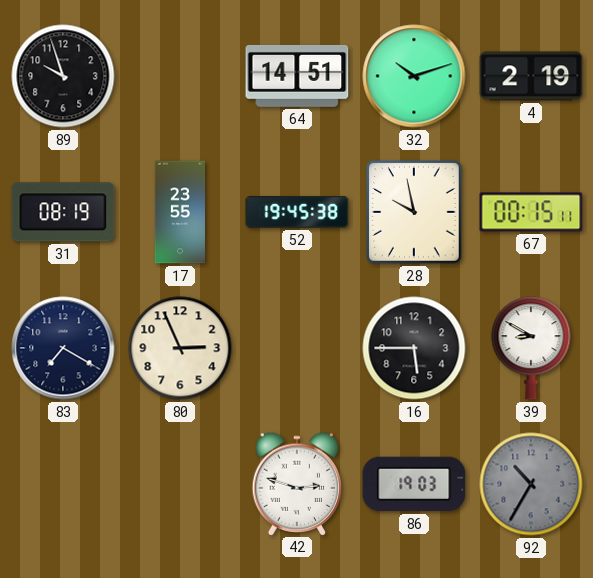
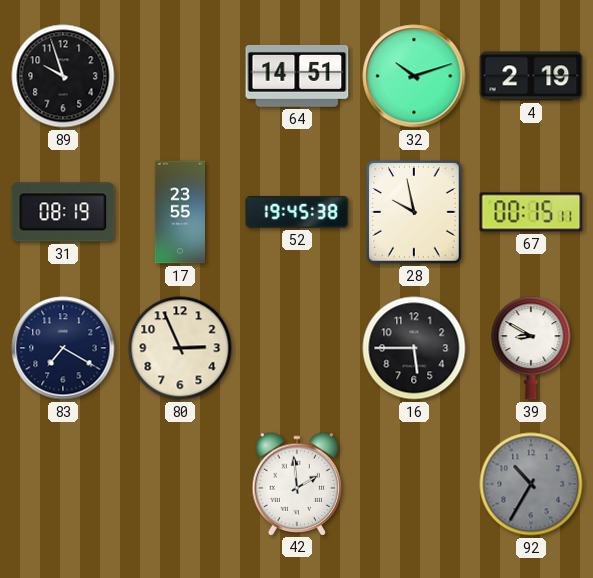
42: 2:48 -> 1:59 (297, 483)
86: 19:03 -> none (414, 484)
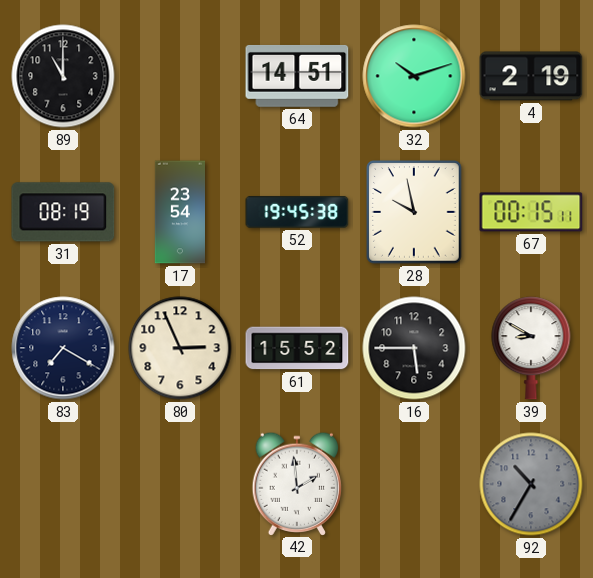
89: 9:57 -> 11:00 (63, 76)
17: 23:55 -> 23:54 (179, 212)
61: none -> 15:52 (297, 348)
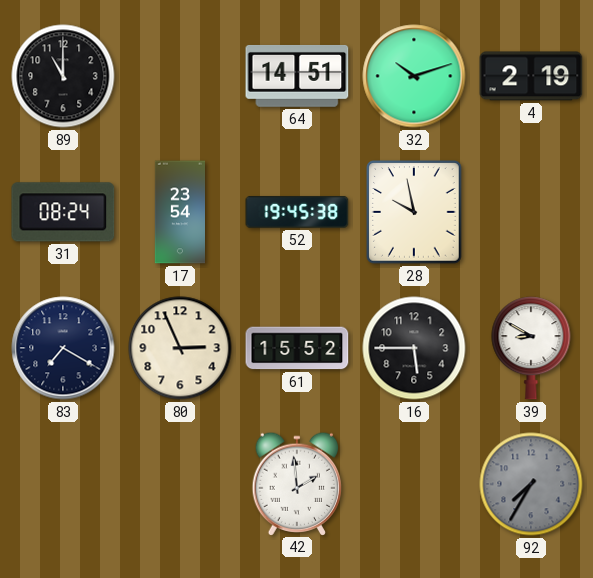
31: 08:19 -> 08:24 (63, 212)
67: 00:15 -> none (531, 212)
92: 10:35 -> 7:35 (531, 484)
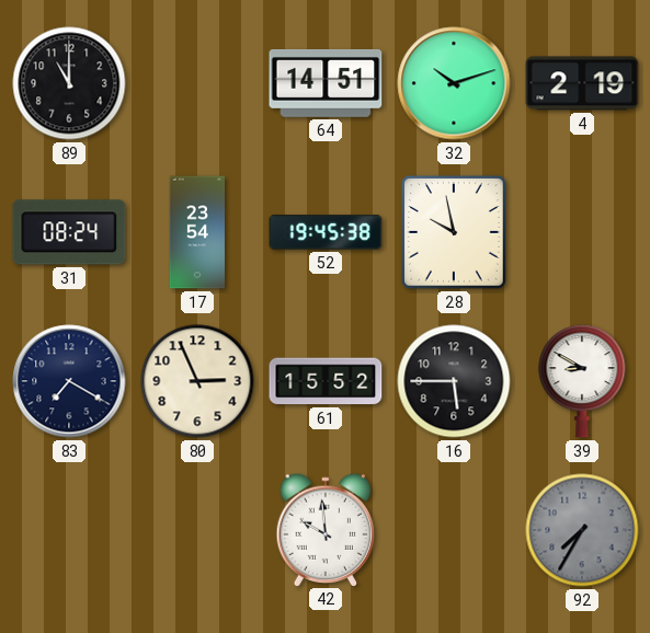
42: 1:59 -> 9:59 (326, 529)
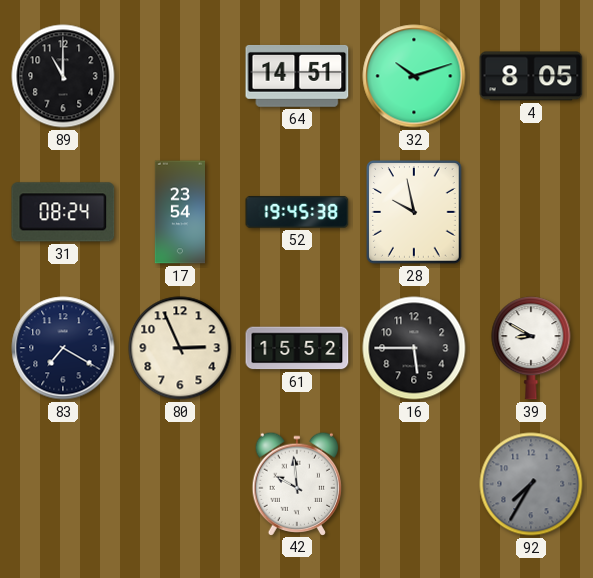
4: 2:19 -> 8:05 (531, 76)
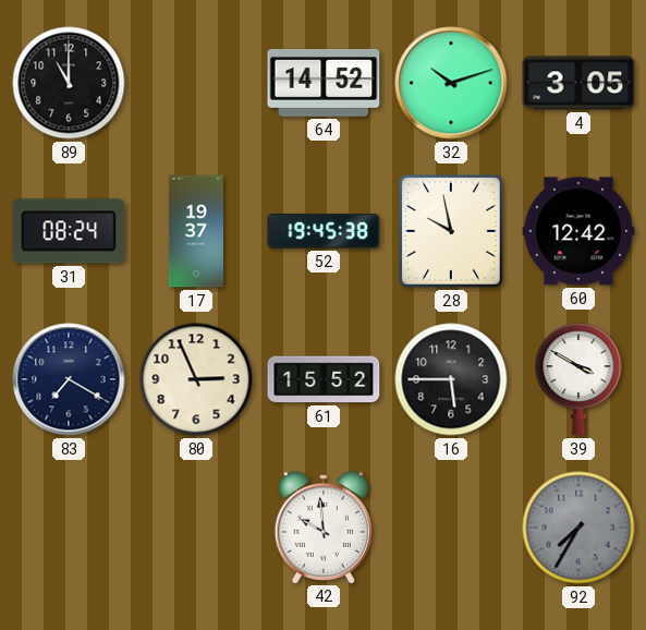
64: 14:51 -> 14:52 (324, 83)
4: 8:05 -> 3:05 (578, 83)
17: 23:54 -> 19:37 (195, 231)
60: none -> 12:42 (578, 231)
39: 8:50 -> 3:50 (578, 379)
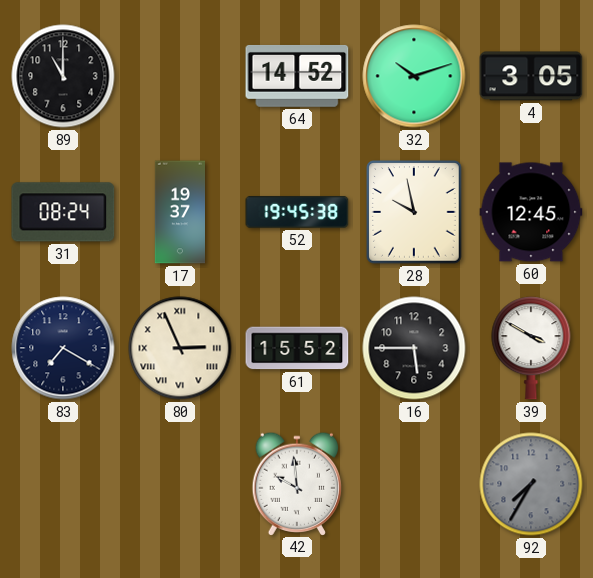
60: 12:42 -> 12:45 (531, 212)
80 numerals: Arabic -> Roman (180, 348)
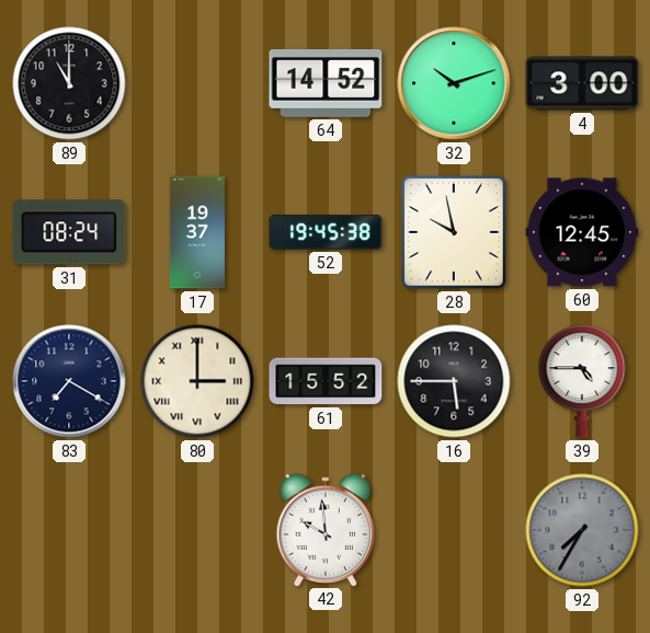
4: 3:05 -> 3:00 (582, 83)
80: 2:56 -> 3:00 (197, 381)
39: 3:50 -> 4:45 (582, 381)
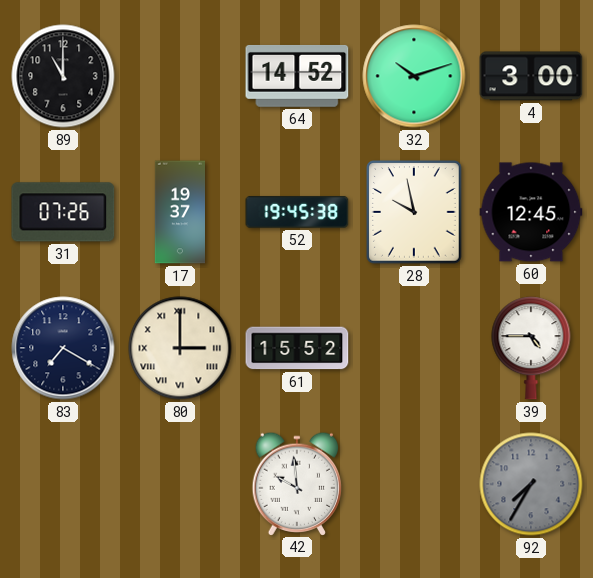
31: 08:24 -> 07:26 (63, 212)
16: 5:45 -> none (454, 381)
